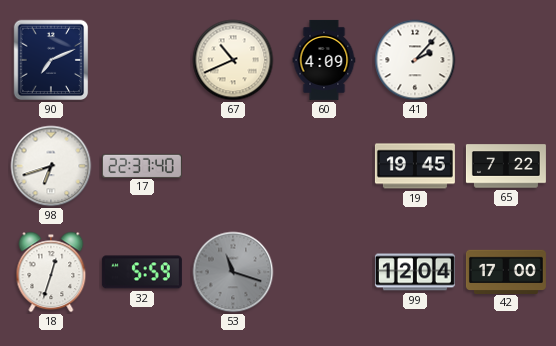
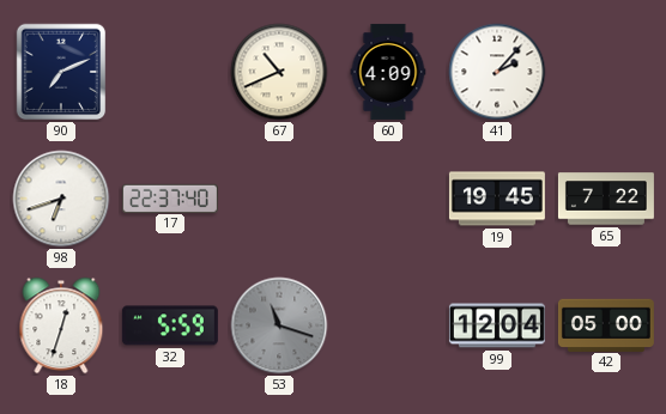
42: 17:00 -> 05:00 (606, 324)
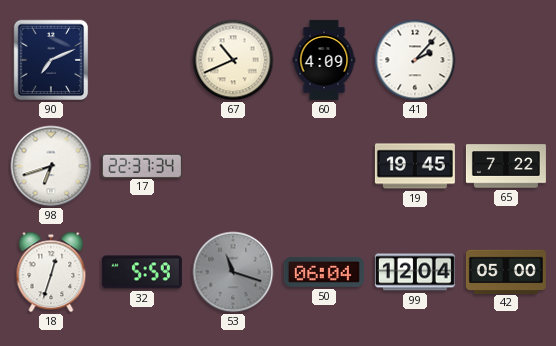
17: 22:37:40 -> 22:37:34 (142, 165)
50: none -> 06:04 (324, 272)
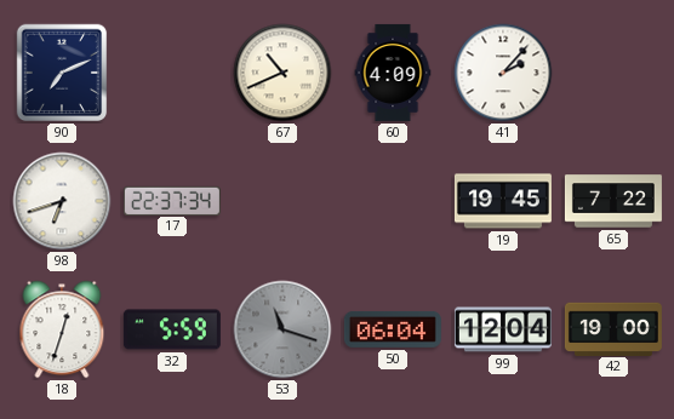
42: 05:00 -> 19:00 (613, 328)
